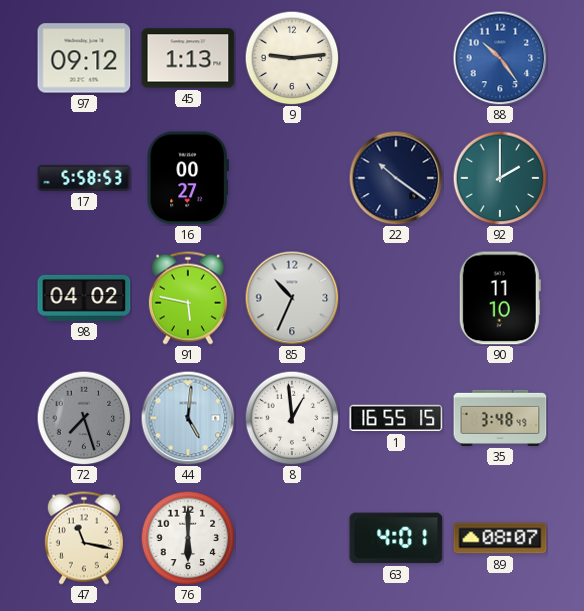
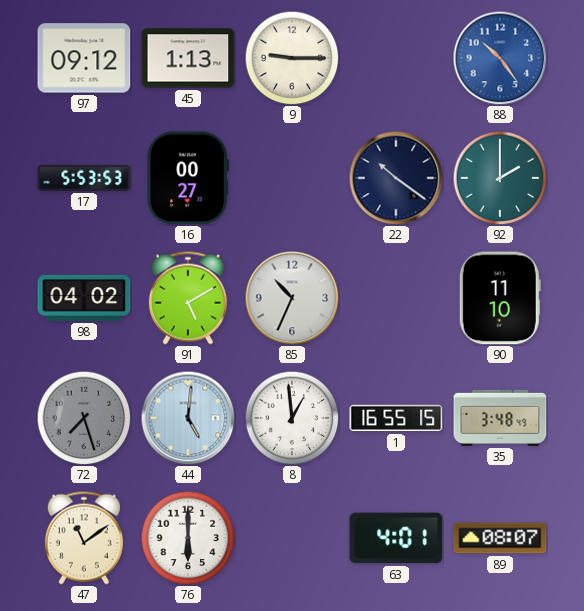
9: 9:14 -> 9:15 (292, 58)
17: 5:58 -> 5:53 (84, 178)
91: 5:47 -> 5:10 (188, 298)
47: 11:17 -> 11:09 (84, 538)
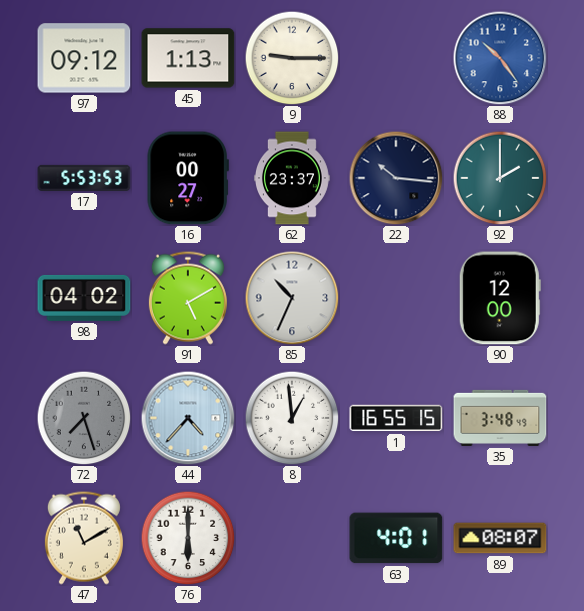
62: none -> 23:37 (292, 178)
22: 10:21 -> 10:16 (396, 178)
90: 11:10 -> 12:00 (500, 298)
44: 5:01 -> 4:37 (188, 418)
47: 11:09 -> 11:10 (84, 538)
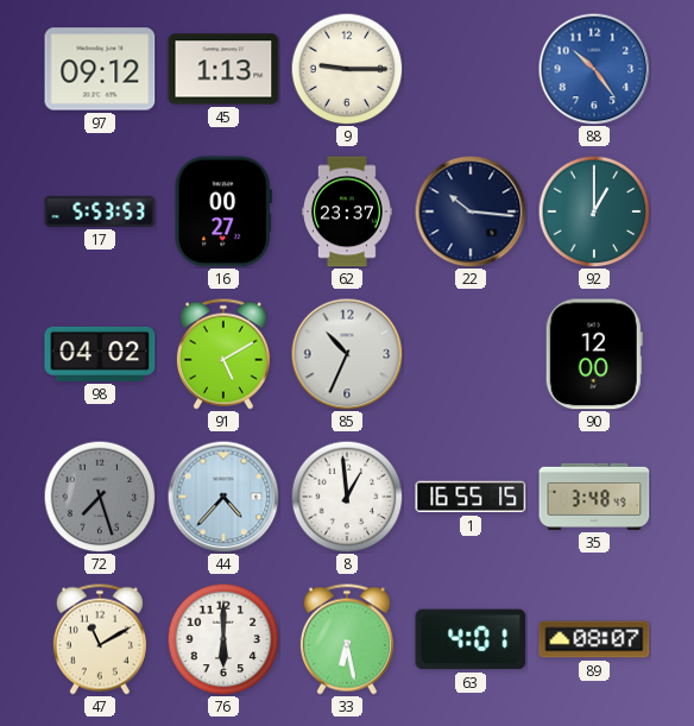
92: 2:00 -> 1:00 (594, 212)
33: none -> 6:28 (347, 639)
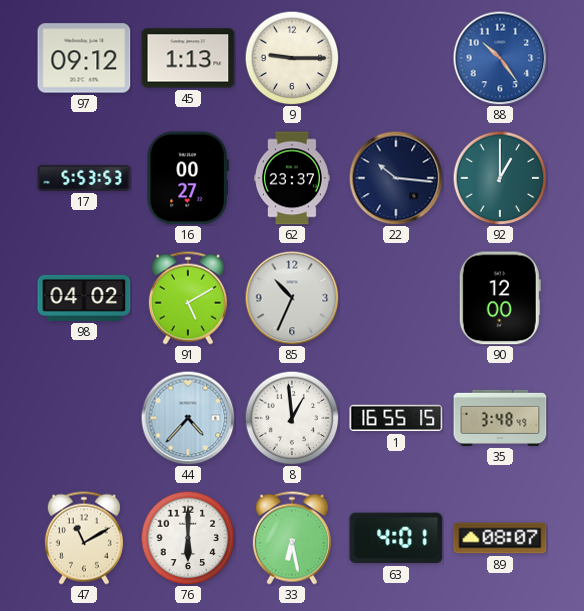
72: 7:27 -> none (100, 497)
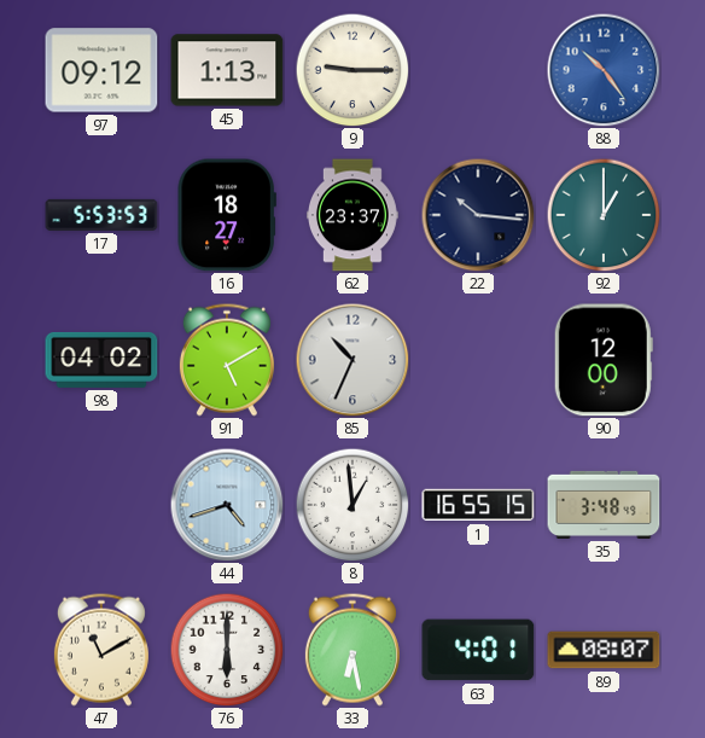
16: 00:27 -> 18:27 (227, 215)
44: 4:37 -> 4:42 (227, 505)
